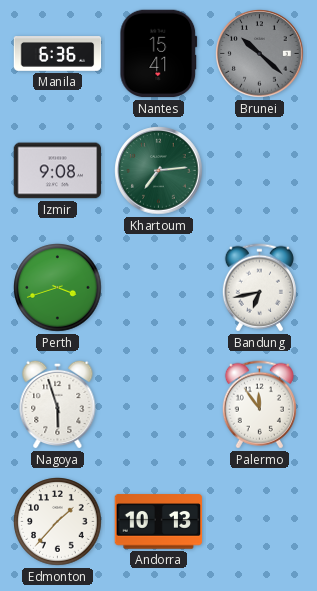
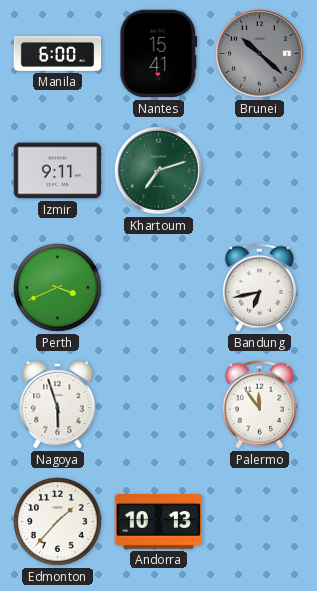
Manila: 6:36 -> 6:00 (58, 54)
Izmir: 9:08 -> 9:11 (58, 171)
Khartoum: 7:14 -> 7:12 (159, 171)
Perth: 3:42 -> 3:41 (58, 288)
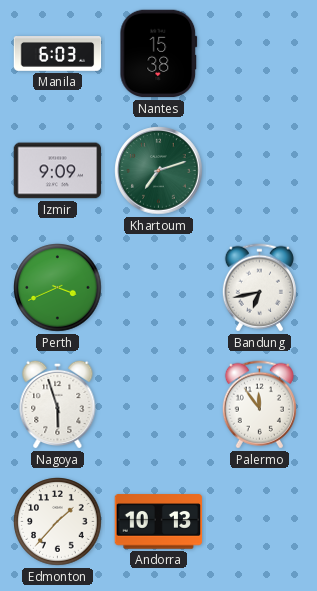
Manila: 6:00 -> 6:03 (58, 54)
Nantes: 15:41 -> 15:38 (159, 54)
Brunei: 10:22 -> none (260, 54)
Izmir: 9:11 -> 9:09 (58, 171)
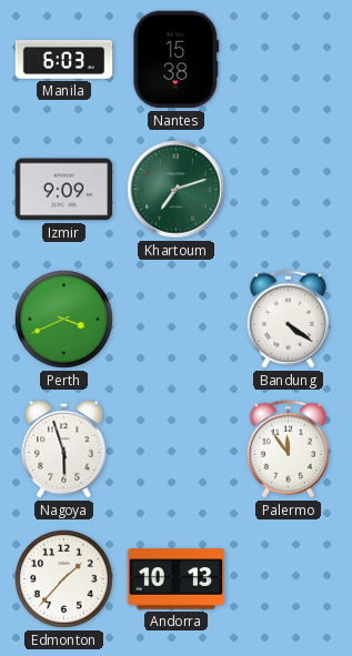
Bandung: 6:43 -> 4:21 (288, 320)
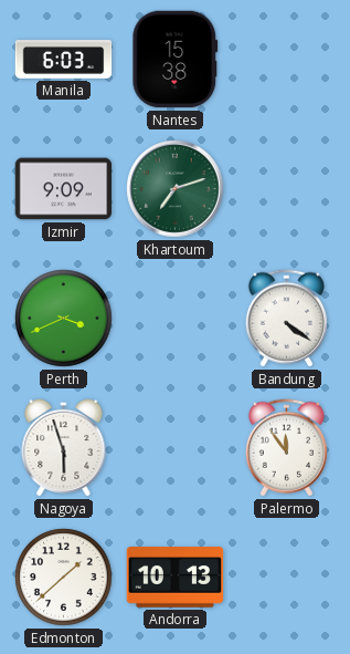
Edmonton: 1:37 -> 1:38 (64, 578)
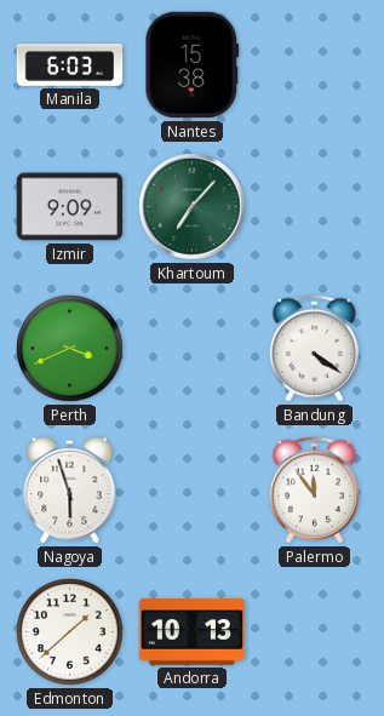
Khartoum: 7:12 -> 7:07 (193, 207)
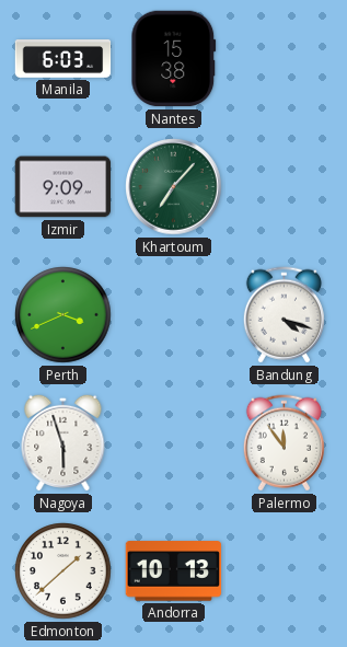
Bandung: 4:21 -> 4:18 (284, 315)
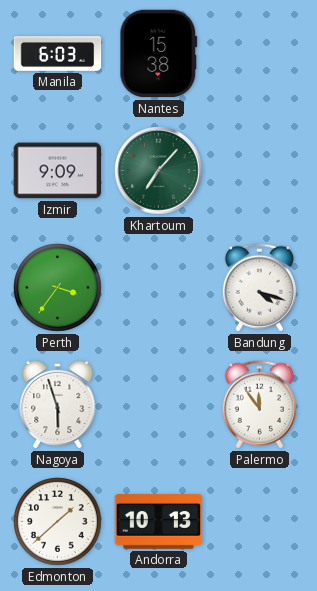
Perth: 3:41 -> 3:36 (58, 288)
